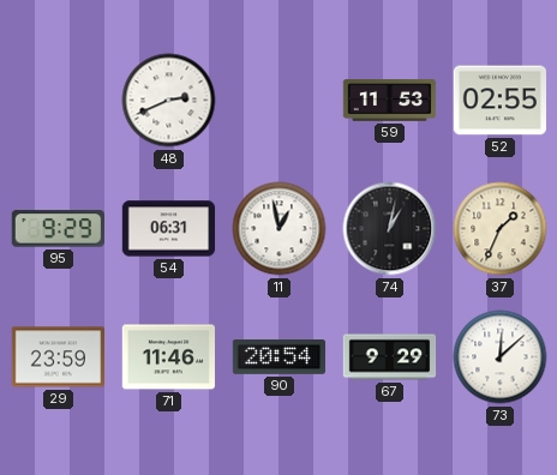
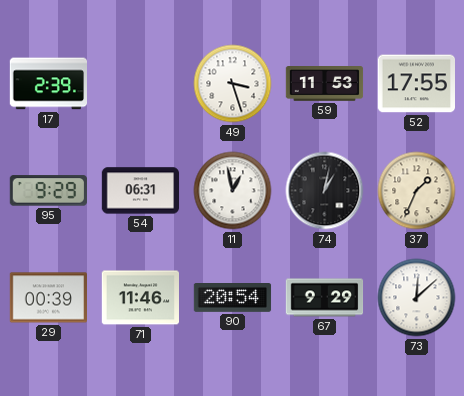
17: none -> 2:39 (48, 84)
48: 2:41 -> none (169, 101)
49: none -> 3:27 (233, 84)
52: 02:55 -> 17:55 (416, 84)
29: 23:59 -> 00:39 (48, 298)
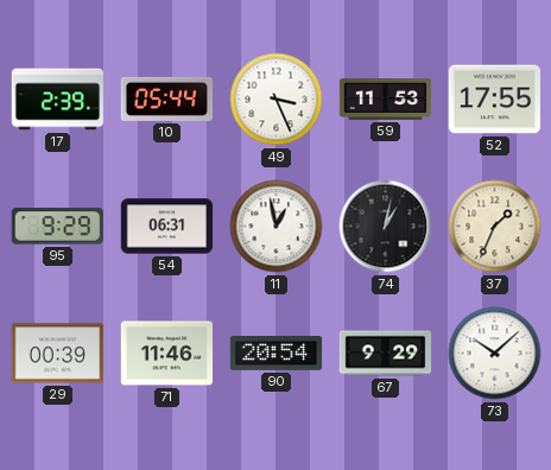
10: none -> 05:44 (166, 99)
49: 3:27 -> 3:26 (277, 100)
73: 12:08 -> 10:08 (495, 354)
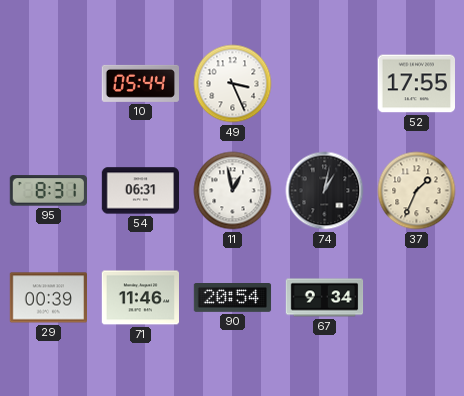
17: 2:39 -> none (57, 100)
59: 11:53 -> none (386, 100)
95: 9:29 -> 8:31 (48, 191)
67: 9:29 -> 9:34 (325, 298)
73: 10:08 -> none (495, 354)
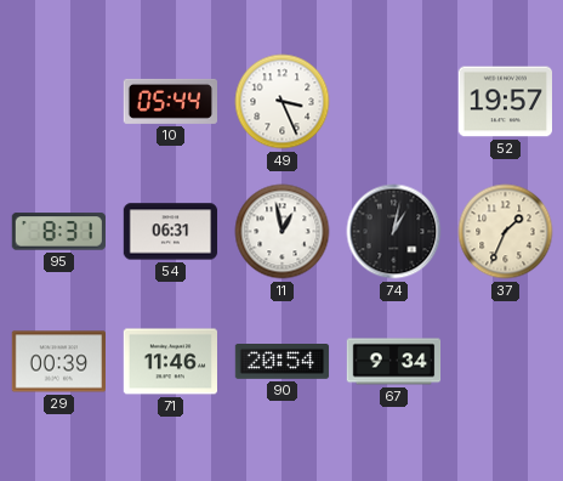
52: 17:55 -> 19:57 (505, 102)
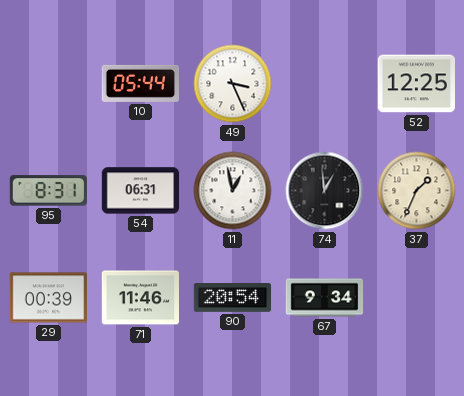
52: 19:57 -> 12:25 (416, 84)
74: 1:02 -> 12:59 (325, 191)
